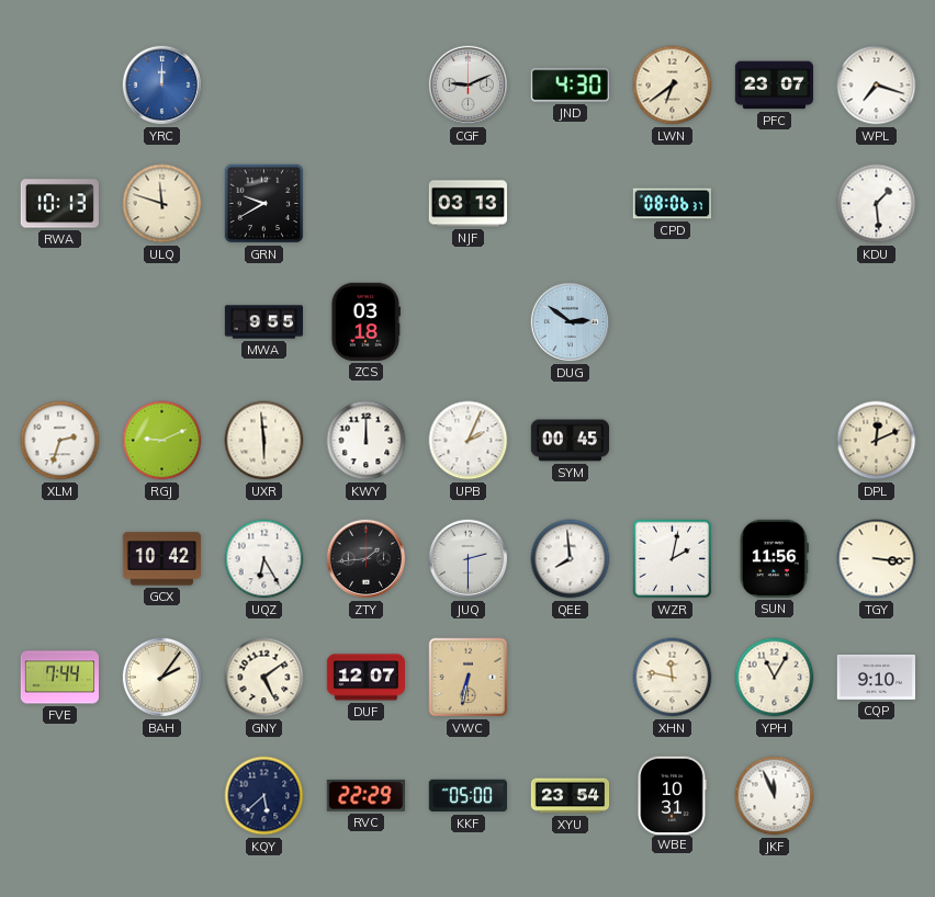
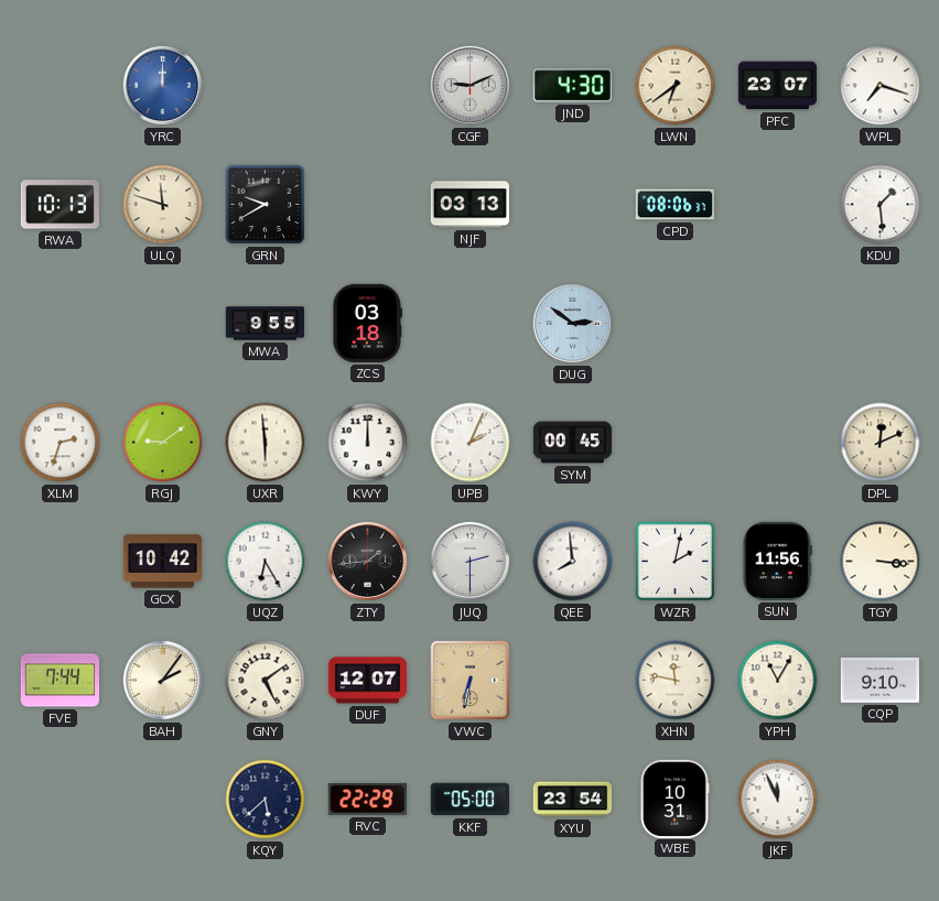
RGJ: 9:11 -> 9:09 (163, 443)
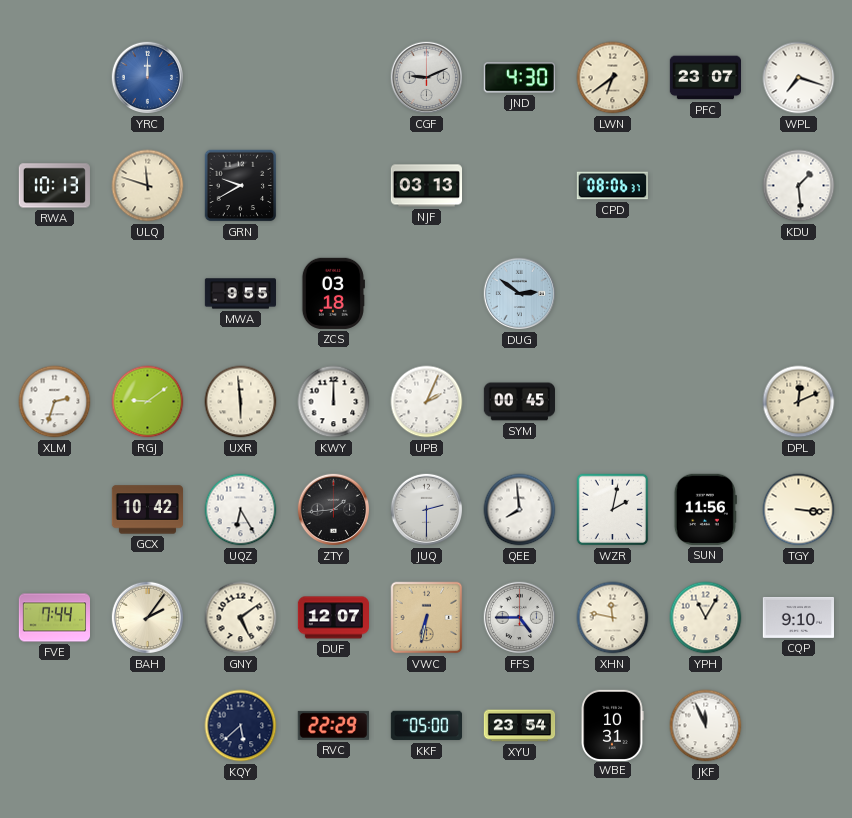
FFS: none -> 4:45 (520, 618)
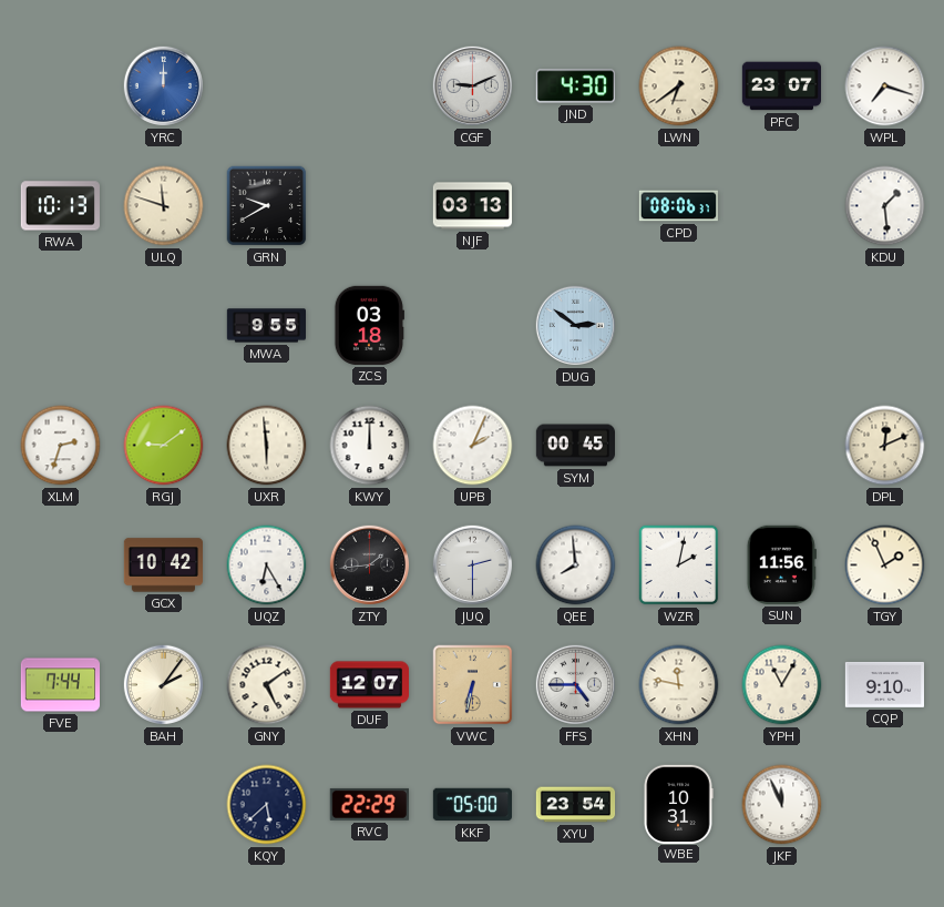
TGY: 3:16 -> 1:56 (885, 565)
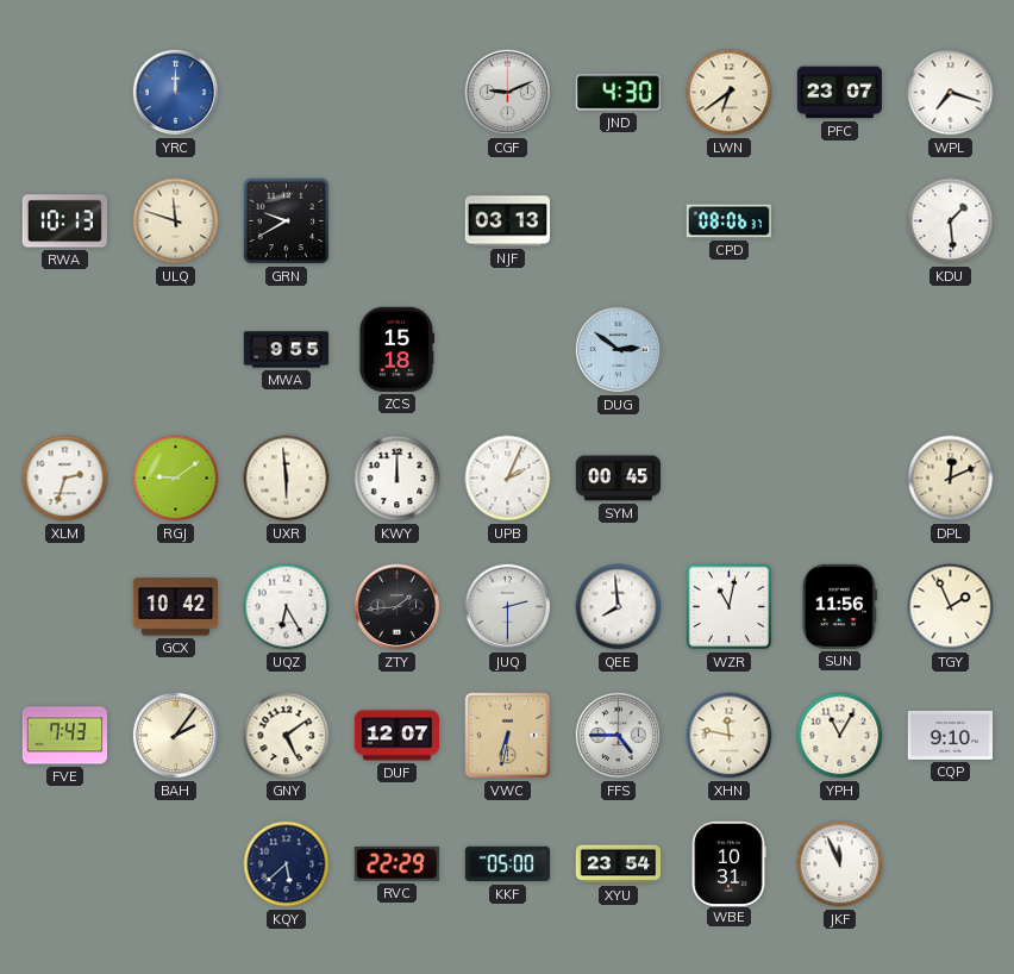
ZCS: 03:18 -> 15:18 (396, 349)
WZR: 2:02 -> 11:02 (730, 607)
FVE: 7:44 -> 7:43 (64, 736)
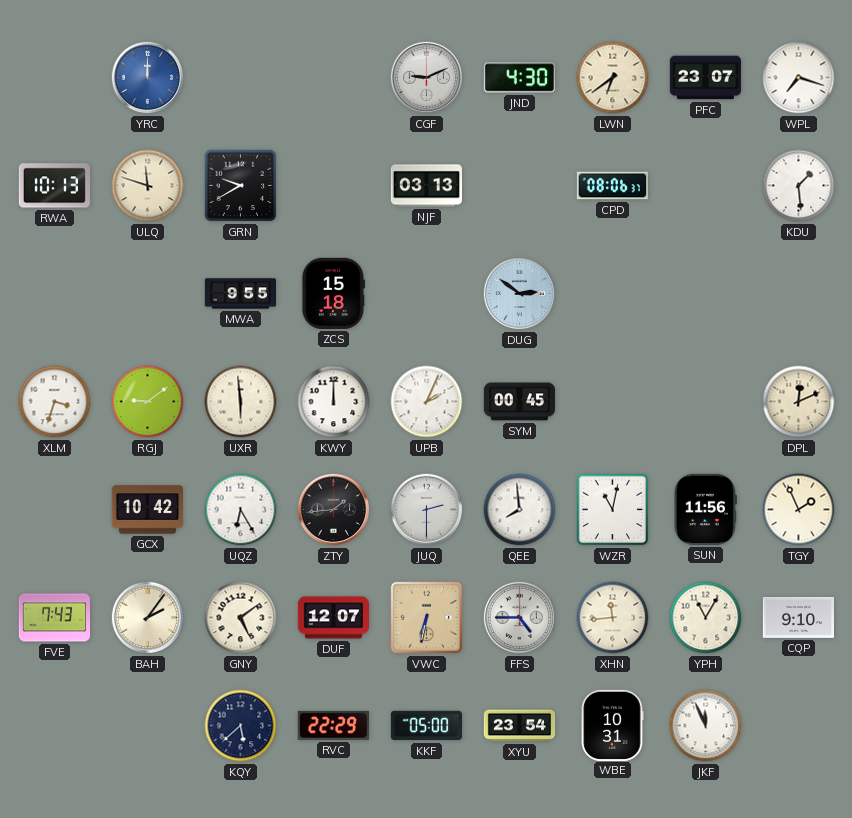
XLM: 2:33 -> 3:33 (55, 402)
XHN: 11:47 -> 11:44 (613, 618)
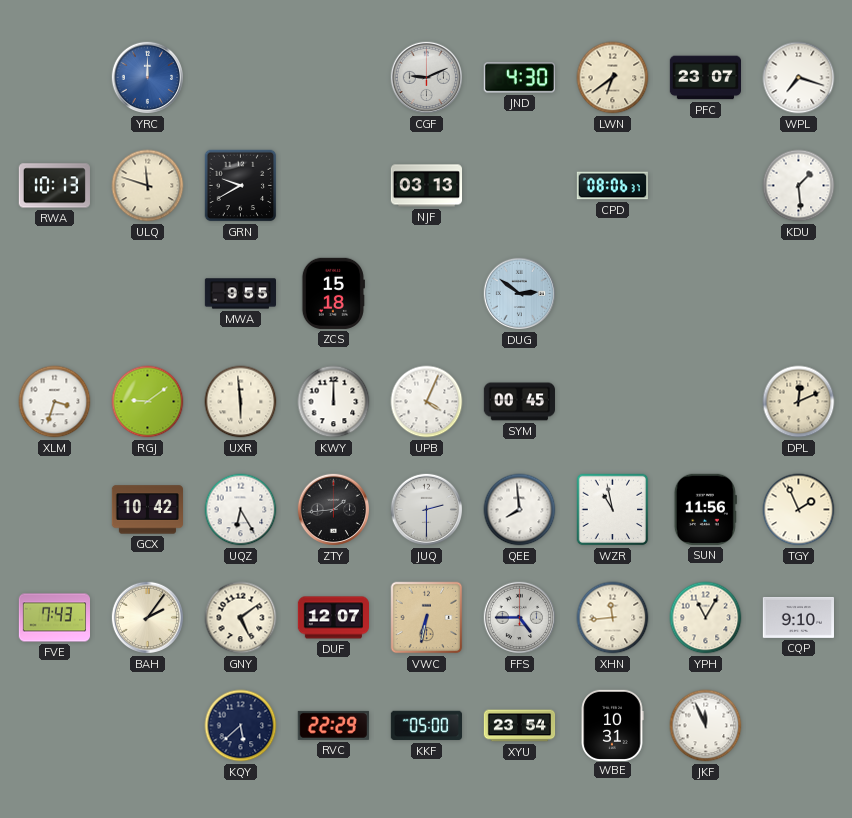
UPB: 2:04 -> 4:04 (427, 402)
WZR: 11:02 -> 10:58 (613, 510)
